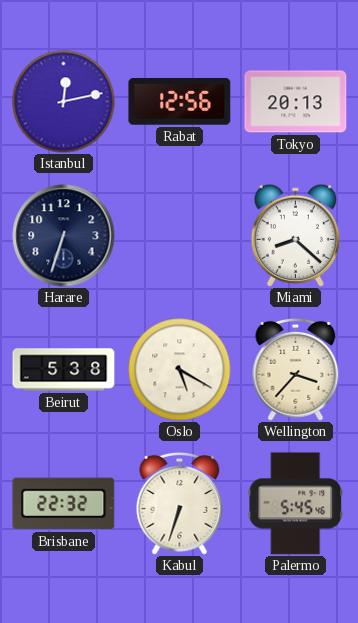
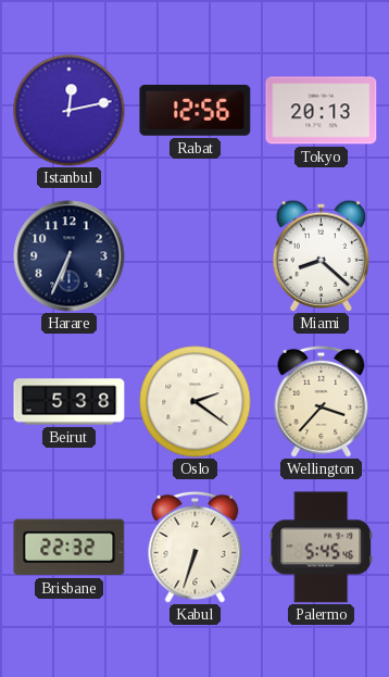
Harare: 6:33 -> 6:34 (70, 256)
Oslo: 5:20 -> 2:21 (196, 402)
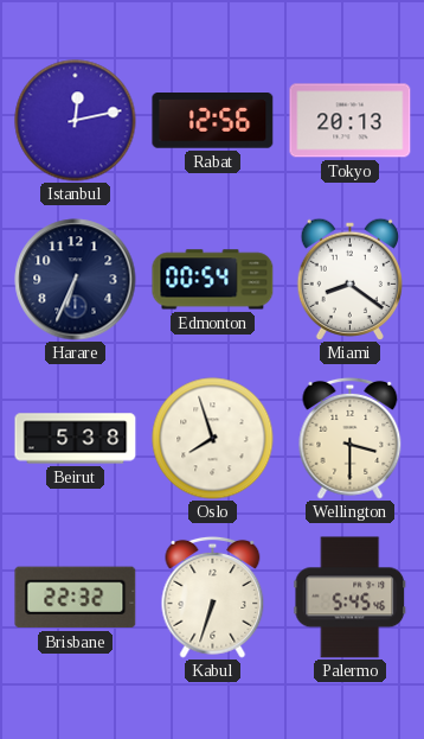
Edmonton: none -> 00:54 (213, 280)
Miami: 8:22 -> 8:21 (349, 279)
Oslo: 2:21 -> 7:57 (213, 439)
Wellington: 3:37 -> 3:30 (351, 438)
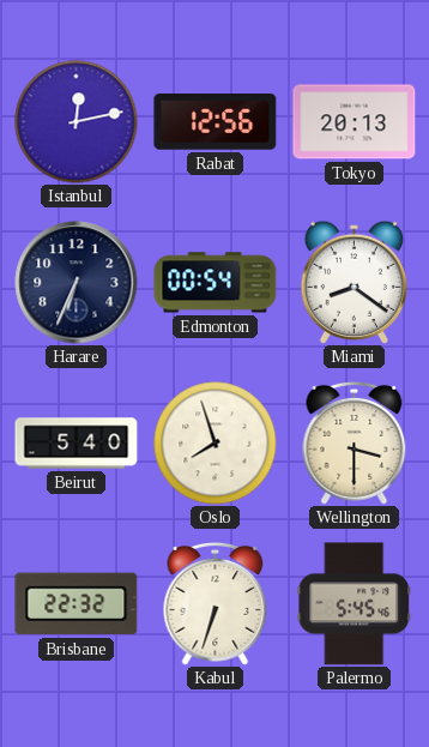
Beirut: 5:38 -> 5:40 (77, 444)
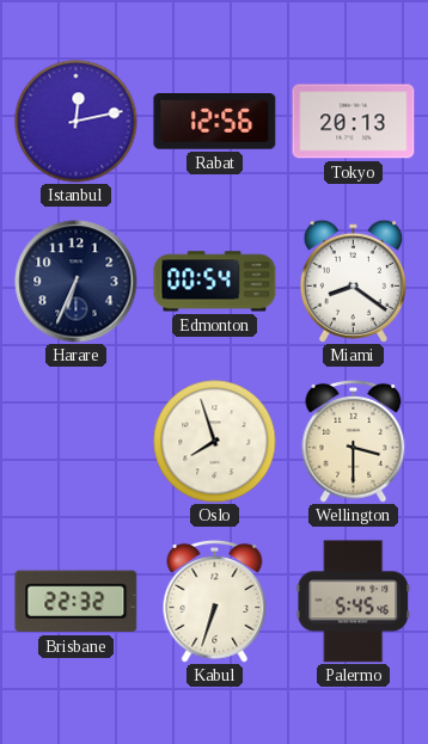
Beirut: 5:40 -> none (77, 444)
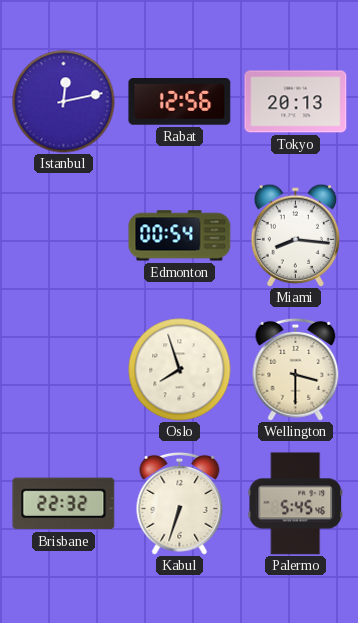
Harare: 6:34 -> none (77, 282)
Miami: 8:21 -> 8:16 (295, 235)
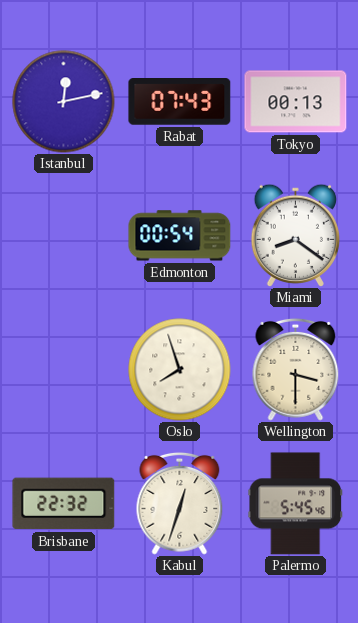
Rabat: 12:56 -> 07:43 (180, 102)
Tokyo: 20:13 -> 00:13 (296, 102)
Miami: 8:16 -> 8:21 (295, 235)
Kabul: 6:33 -> 12:33 (180, 503)
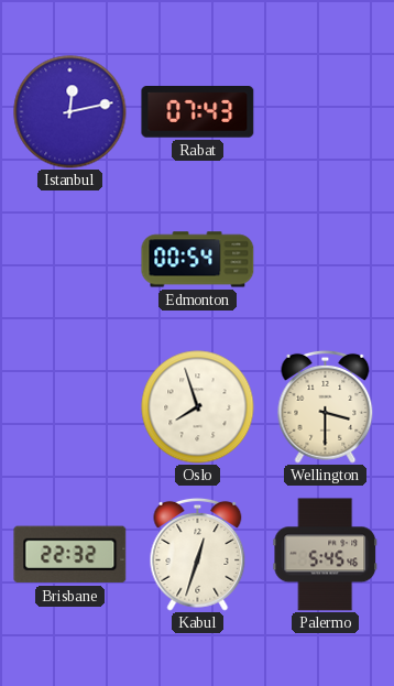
Tokyo: 00:13 -> none (296, 102)
Miami: 8:21 -> none (295, 235)
